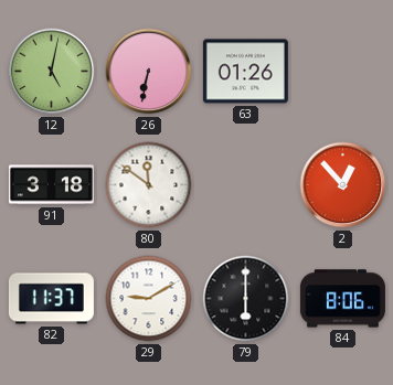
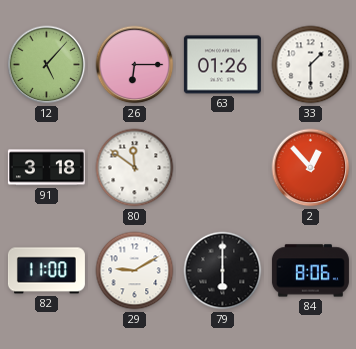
12: 5:02 -> 5:07 (47, 65)
26: 6:32 -> 6:15 (135, 65)
33: none -> 1:30 (311, 65)
82: 11:37 -> 11:00 (46, 271)
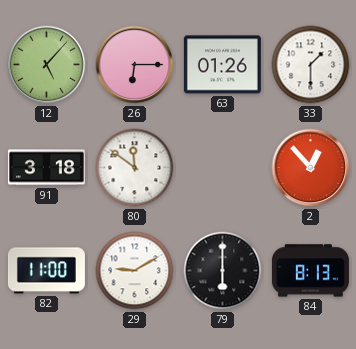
84: 8:06 -> 8:13 (310, 271)
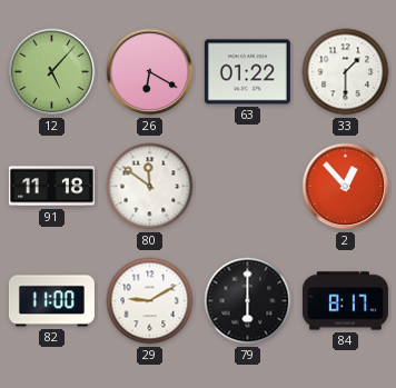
26: 6:15 -> 6:20 (150, 72)
63: 01:26 -> 01:22 (247, 72)
91: 3:18 -> 11:18 (51, 187)
84: 8:13 -> 8:17 (345, 301)
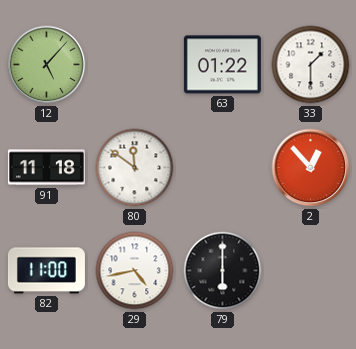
26: 6:20 -> none (150, 72)
29: 9:10 -> 4:43 (135, 271)
84: 8:17 -> none (345, 301)
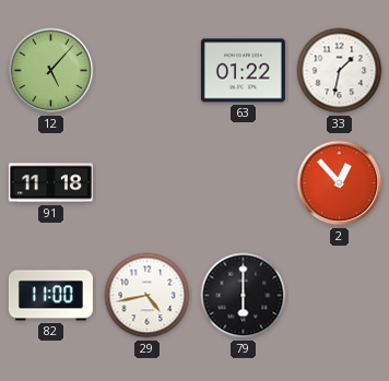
33: 1:30 -> 1:32 (340, 71)
80: 11:51 -> none (135, 168)
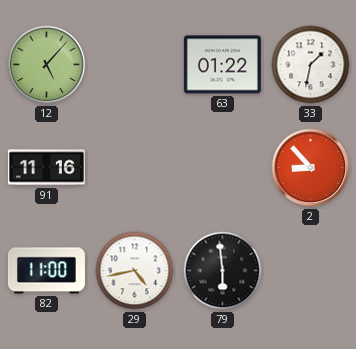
91: 11:18 -> 11:16 (46, 168)
2: 12:53 -> 8:53 (311, 168)
79: 6:00 -> 5:59 (223, 271)
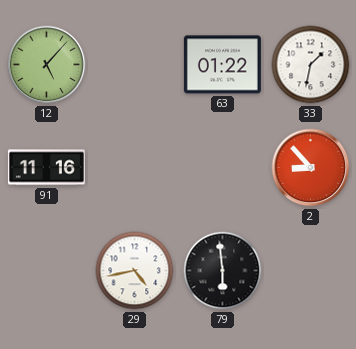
82: 11:00 -> none (46, 271)
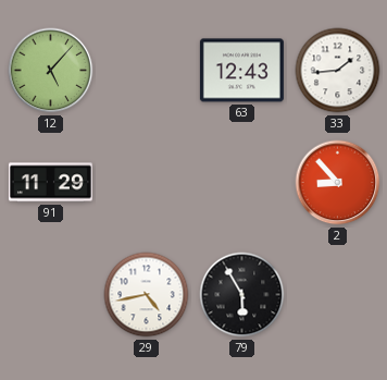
63: 01:22 -> 12:43 (241, 71)
33: 1:32 -> 1:44 (338, 71)
91: 11:16 -> 11:29 (50, 183)
79: 5:59 -> 5:55 (242, 295)
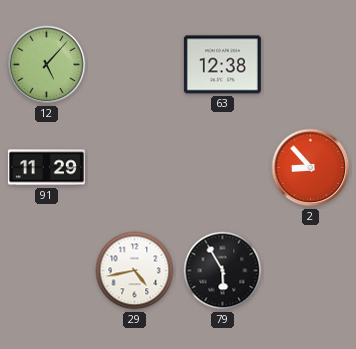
63: 12:43 -> 12:38 (222, 65)
33: 1:44 -> none (338, 71)
